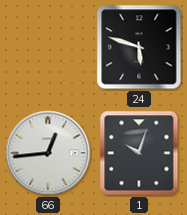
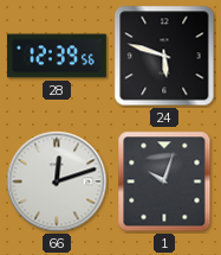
28: none -> 12:39 (57, 56)
66: 12:44 -> 12:12 (57, 181)
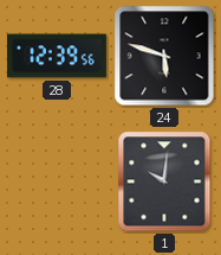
66: 12:12 -> none (57, 181)
1: 10:03 -> 10:01 (164, 181)
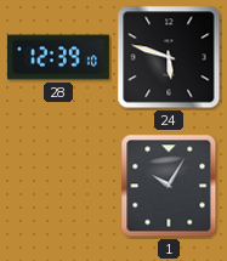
28: 12:39:56 -> 12:39:10 (58, 57)
1: 10:01 -> 10:05 (169, 186)
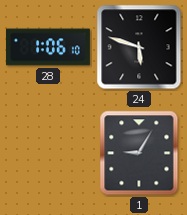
28: 12:39 -> 1:06 (48, 47)
1: 10:05 -> 9:05 (139, 153)
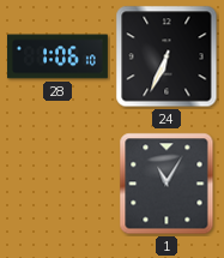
24: 5:48 -> 6:34 (167, 56)
1: 9:05 -> 11:05 (167, 184)
